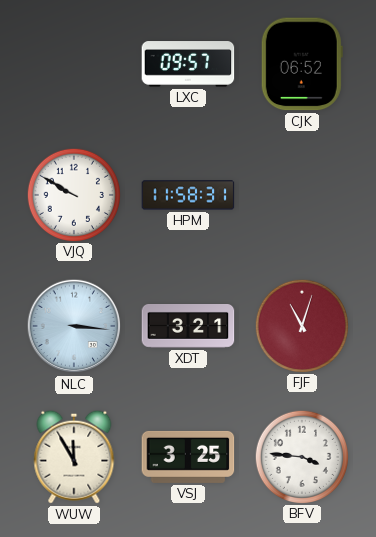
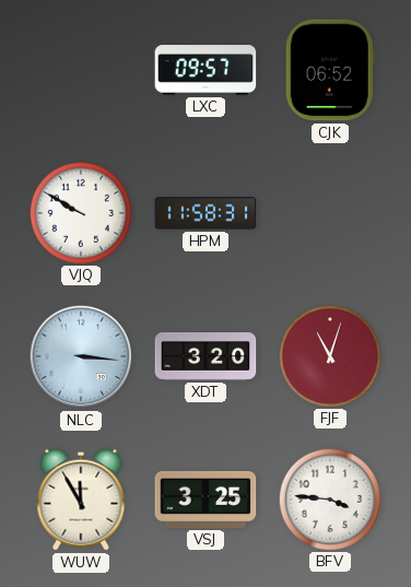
XDT: 3:21 -> 3:20 (205, 357)
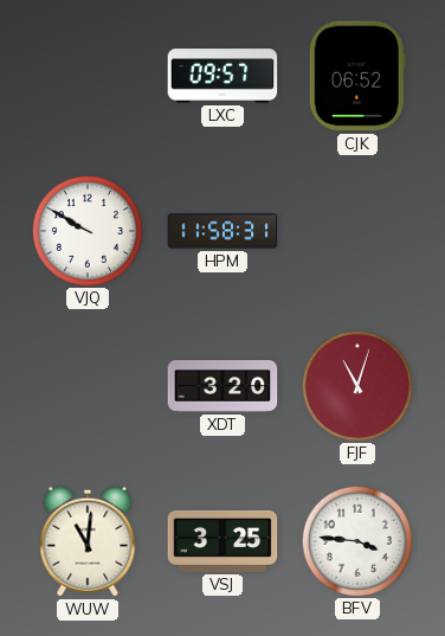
NLC: 3:16 -> none (81, 356)
WUW: 11:55 -> 11:01 (88, 541)
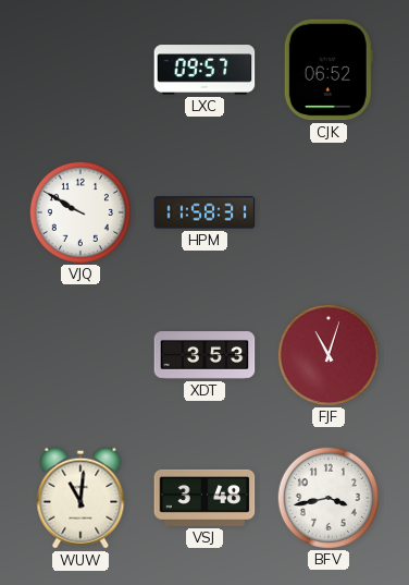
XDT: 3:20 -> 3:53 (205, 356)
VSJ: 3:25 -> 3:48 (205, 498)
BFV: 3:46 -> 3:43 (327, 497)
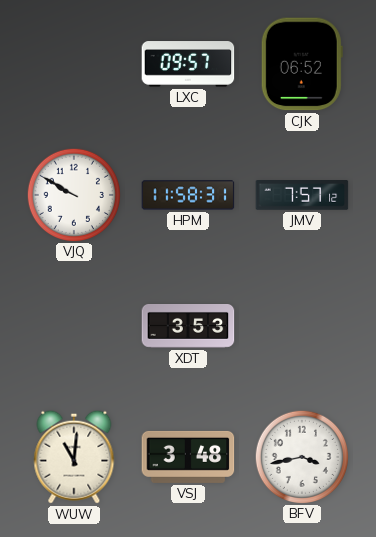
JMV: none -> 7:57 (302, 196)
FJF: 11:03 -> none (327, 354)
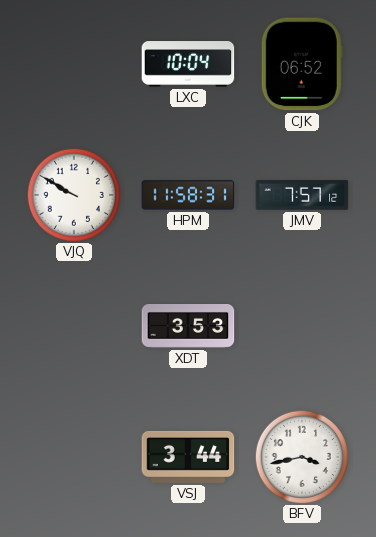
LXC: 09:57 -> 10:04 (188, 64)
WUW: 11:01 -> none (74, 457)
VSJ: 3:48 -> 3:44 (188, 457)
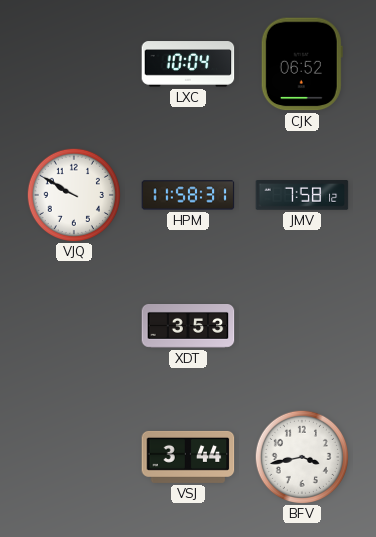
JMV: 7:57 -> 7:58 (302, 196)
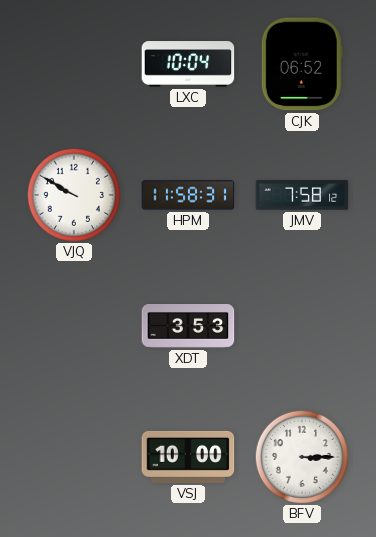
VSJ: 3:44 -> 10:00 (188, 457)
BFV: 3:43 -> 3:15 (301, 456)
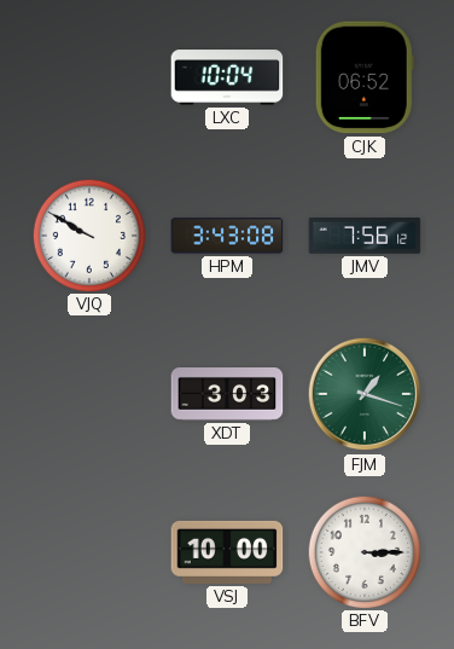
HPM: 11:58 -> 3:43 (227, 236)
JMV: 7:58 -> 7:56 (365, 237)
XDT: 3:53 -> 3:03 (227, 395)
FJM: none -> 1:18 (365, 394)
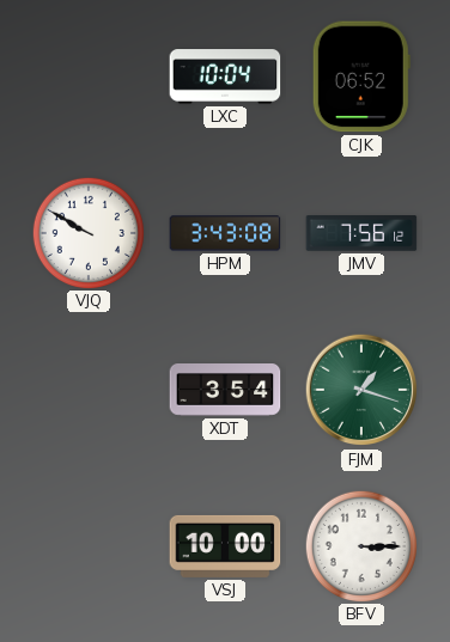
XDT: 3:03 -> 3:54 (225, 391)
